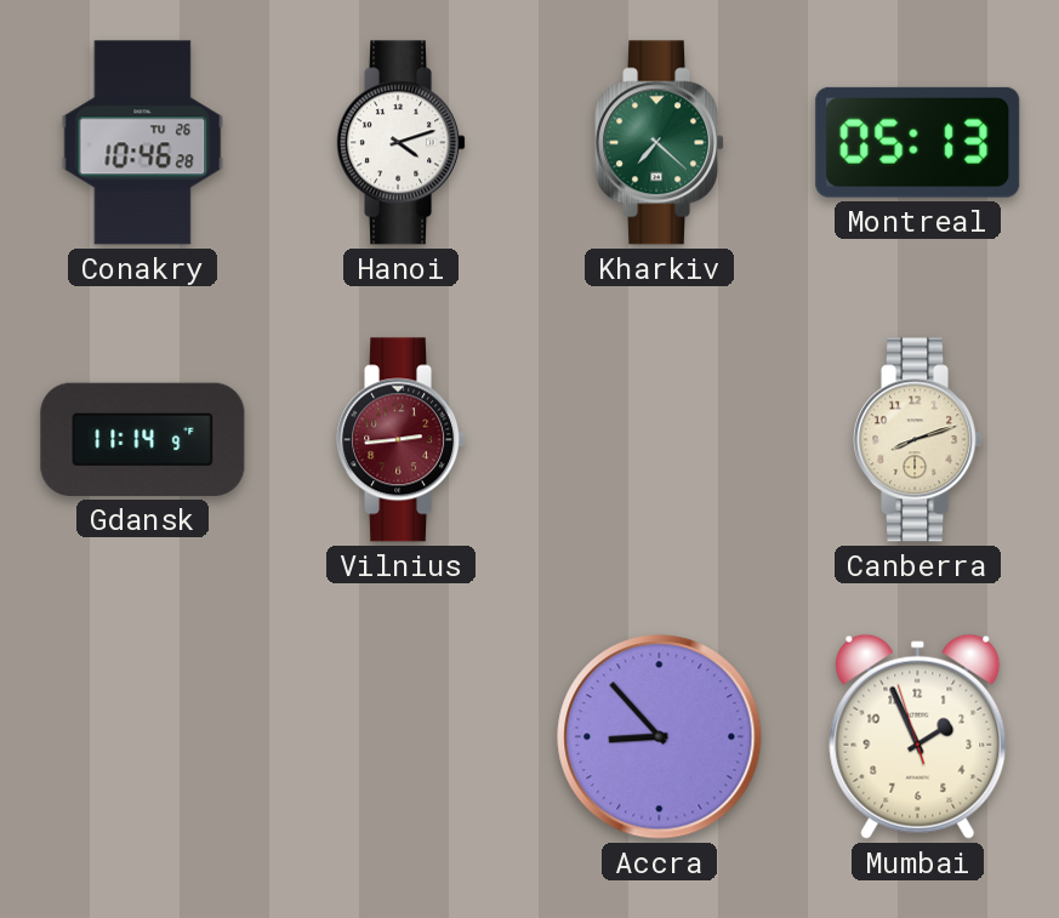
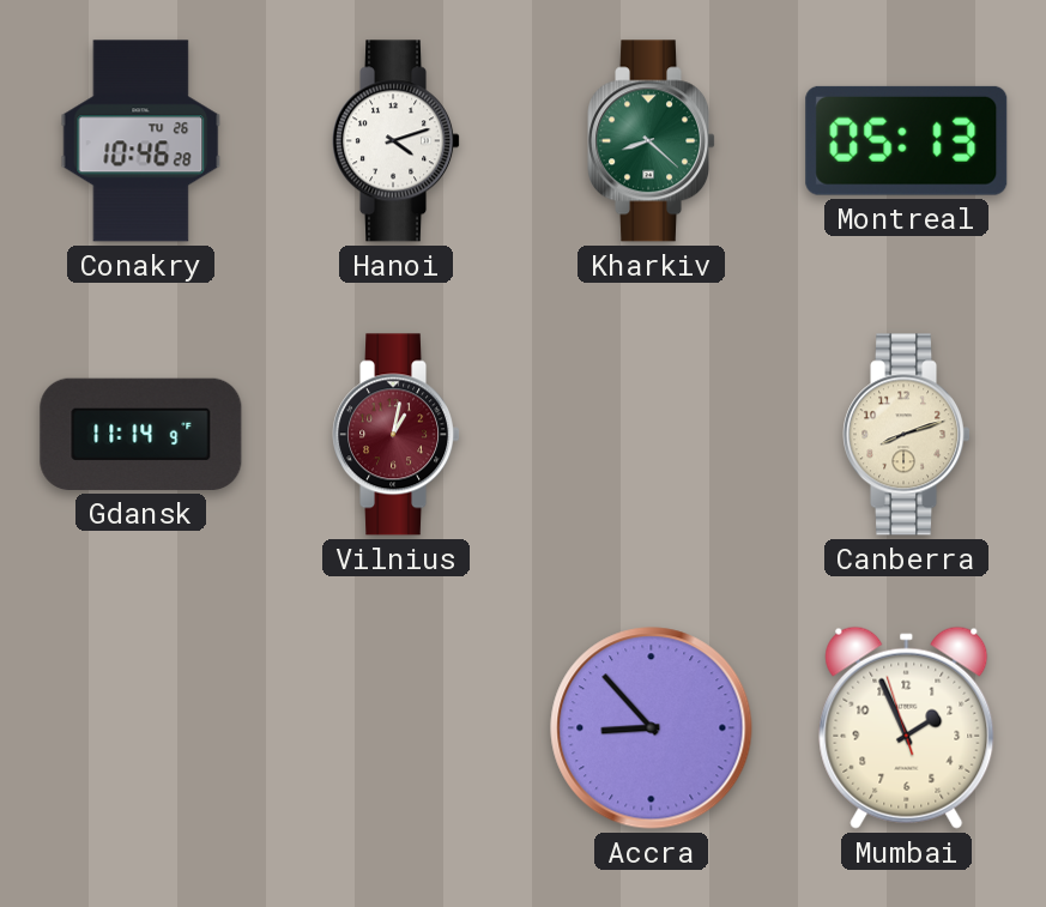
Kharkiv: 7:22 -> 8:22 (652, 141)
Vilnius: 2:44 -> 1:02 (397, 435)
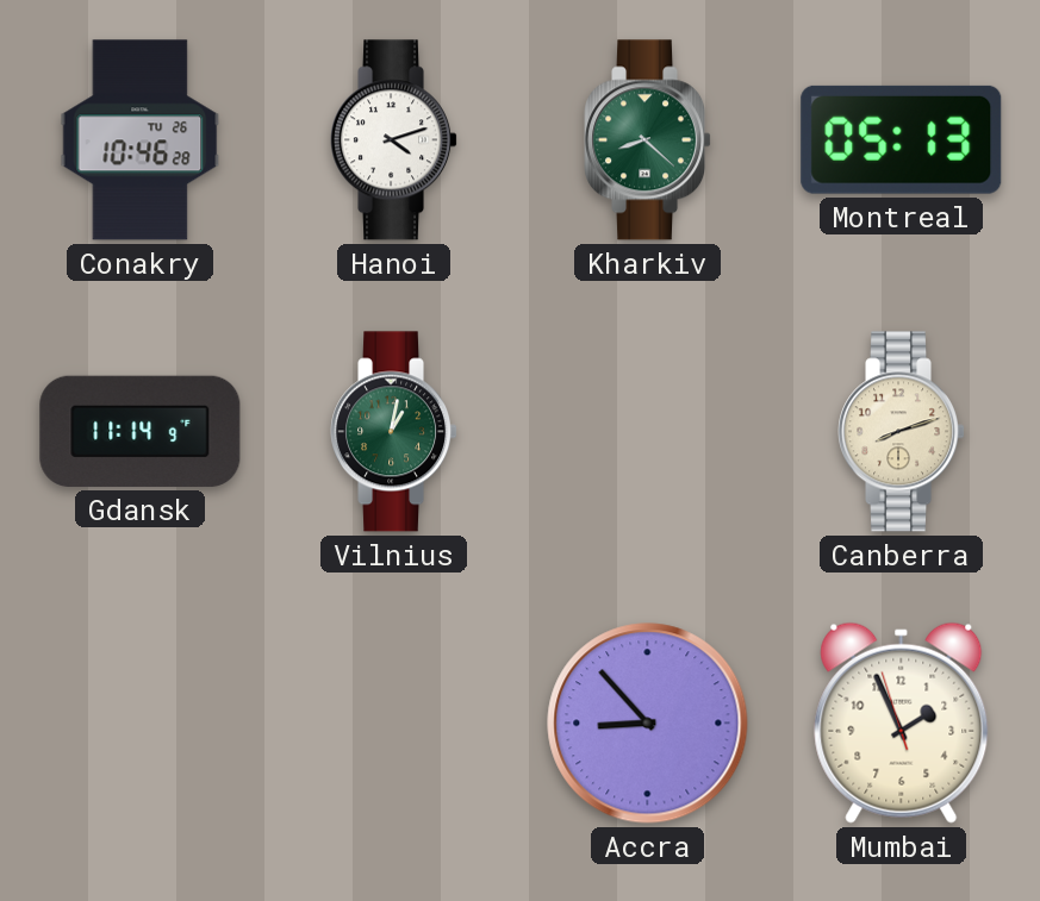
Vilnius dial: burgundy -> green (394, 432)
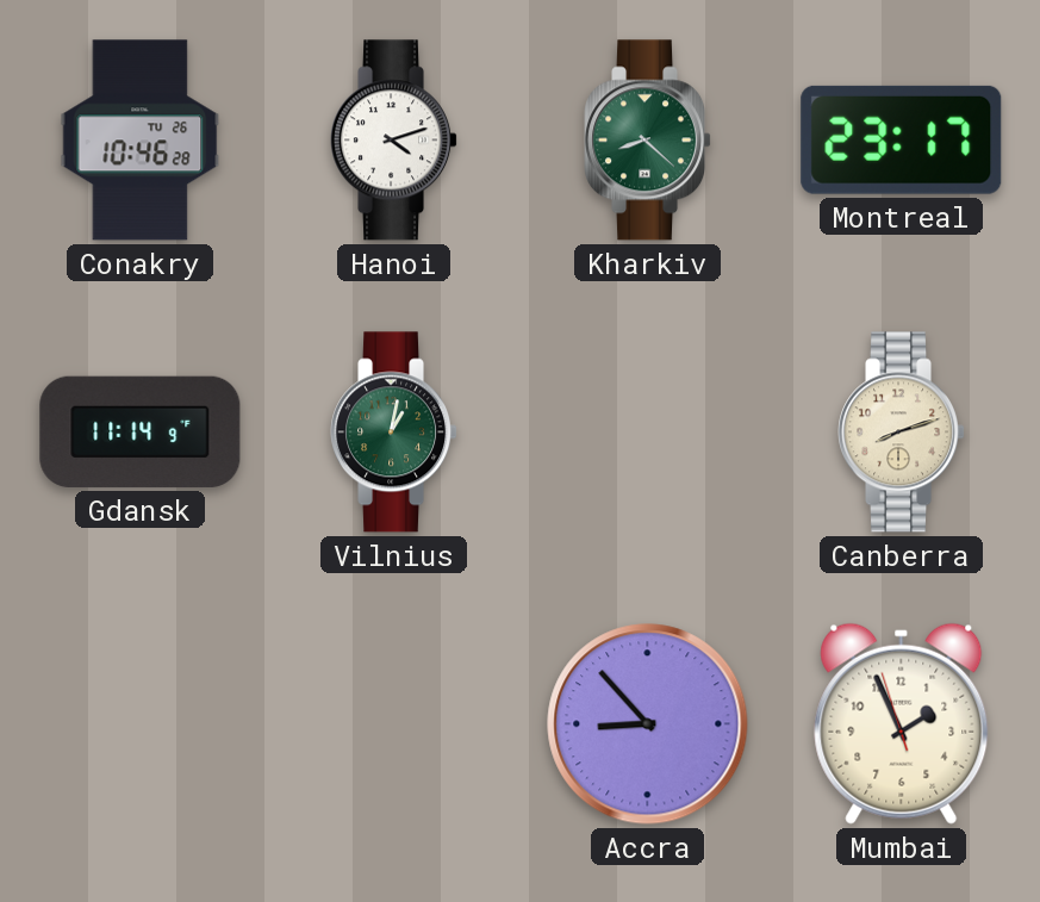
Montreal: 05:13 -> 23:17 (902, 139)
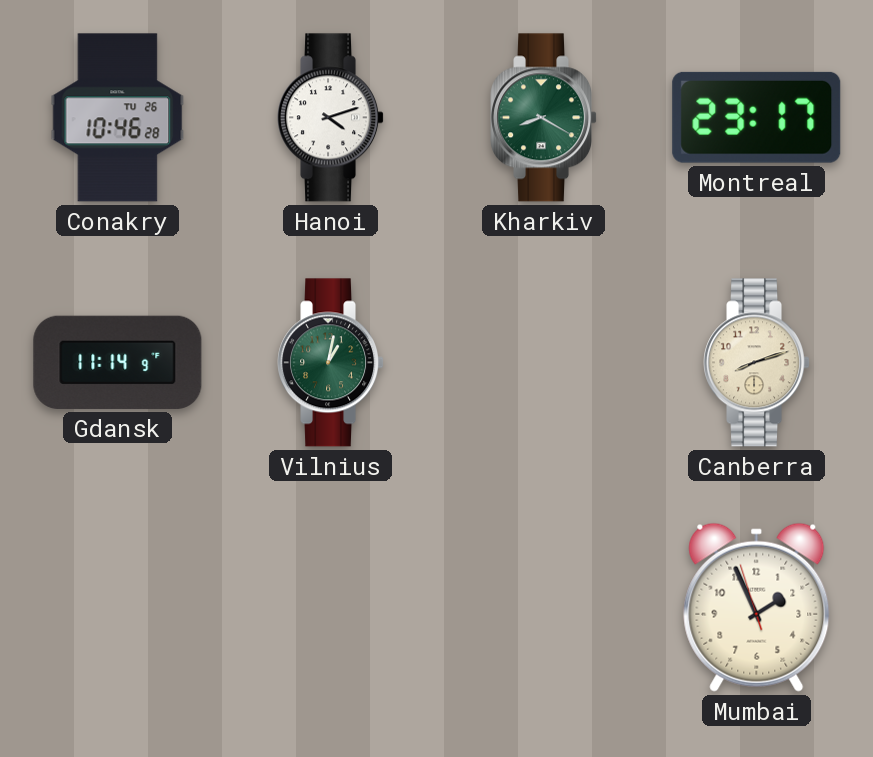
Kharkiv: 8:22 -> 8:20 (544, 118)
Accra: 8:53 -> none (648, 724)
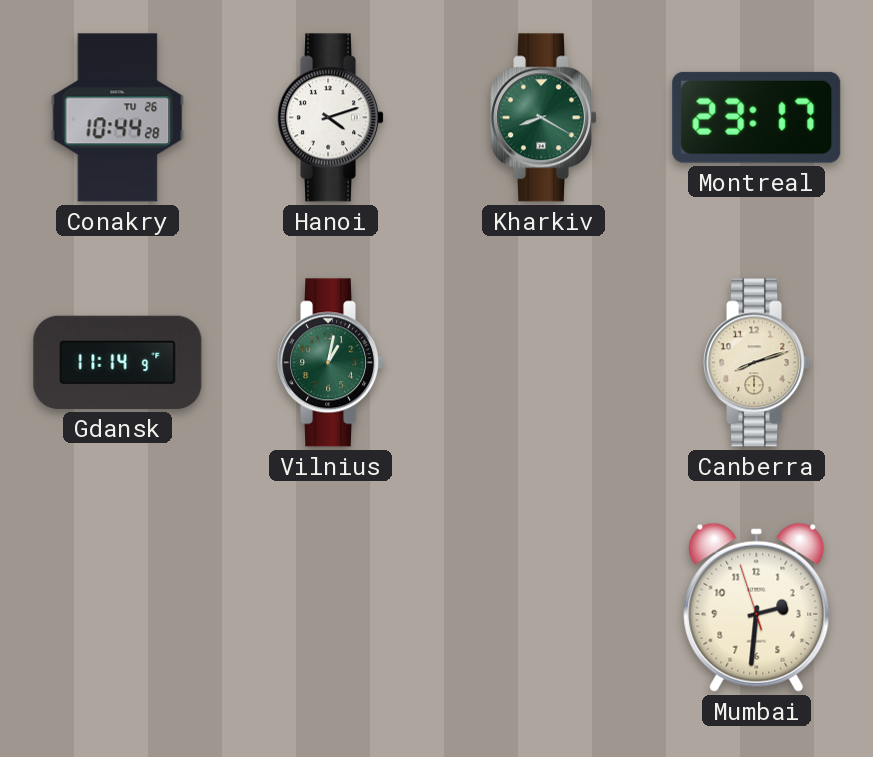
Conakry: 10:46 -> 10:44 (118, 118)
Mumbai: 1:55 -> 2:30 (757, 607)
